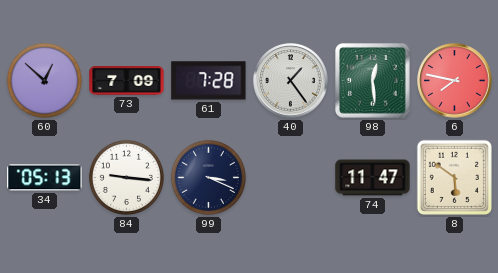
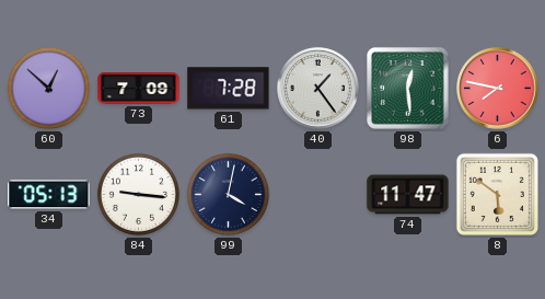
99: 3:19 -> 4:02 (228, 194)
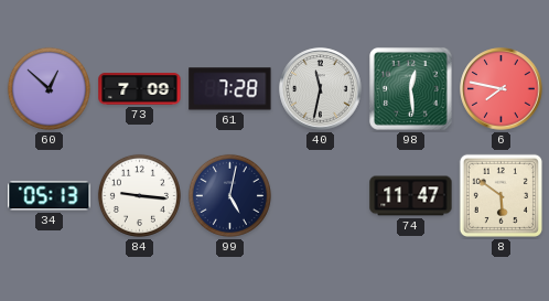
40: 1:24 -> 11:32 (321, 89)
99: 4:02 -> 5:02 (229, 195)
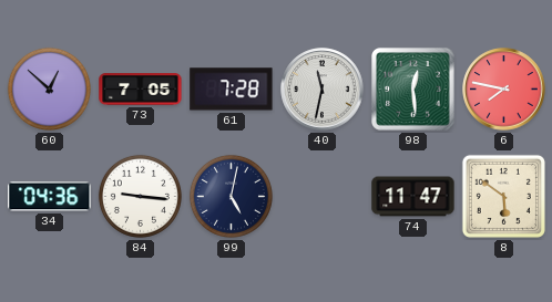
73: 7:09 -> 7:05 (141, 90)
34: 05:13 -> 04:36 (50, 197)
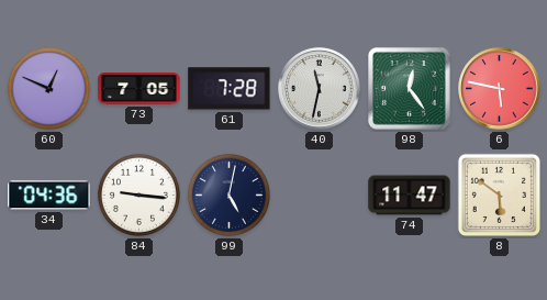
60: 12:52 -> 12:49 (48, 88)
98: 12:29 -> 12:24 (410, 89)
6: 7:47 -> 5:47 (500, 89)
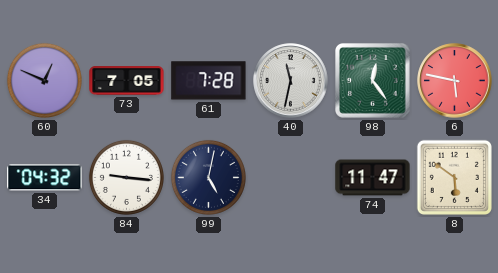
34: 04:36 -> 04:32 (45, 178)
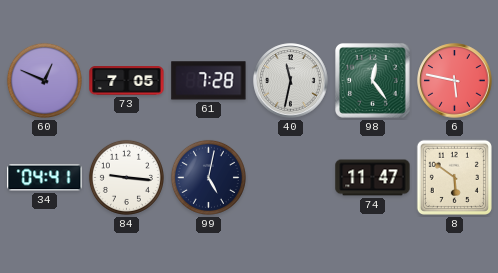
34: 04:32 -> 04:41 (45, 178)
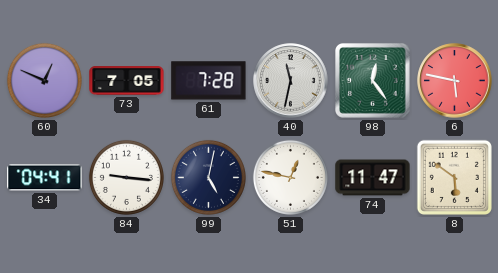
51: none -> 12:47 (290, 177)
